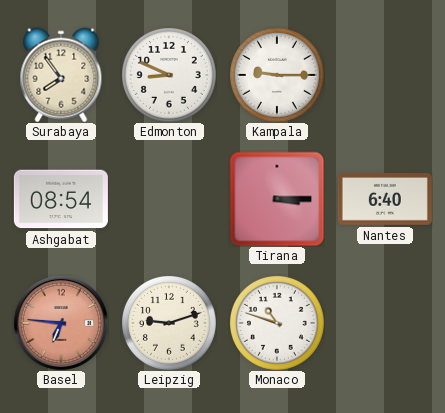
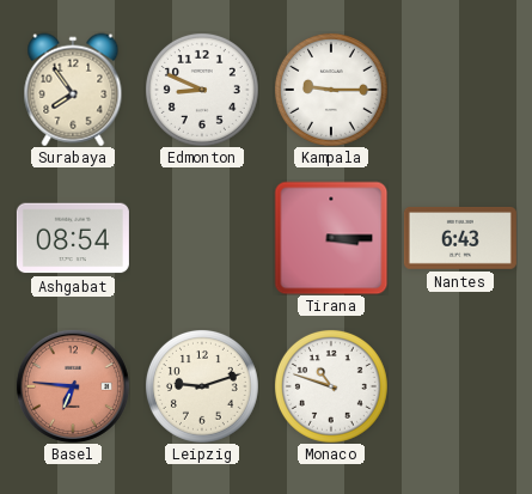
Nantes: 6:40 -> 6:43 (460, 238)
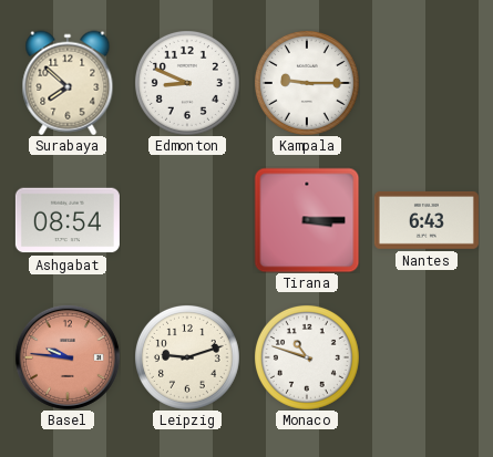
Surabaya: 7:54 -> 7:52 (68, 83)
Basel: 6:46 -> 9:46 (68, 357)
